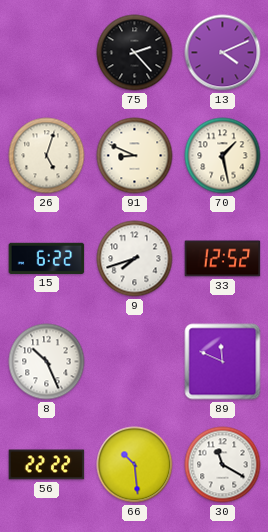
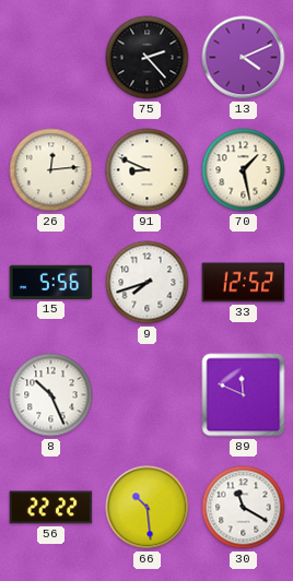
26: 5:03 -> 12:14 (51, 170)
15: 6:22 -> 5:56 (51, 282)
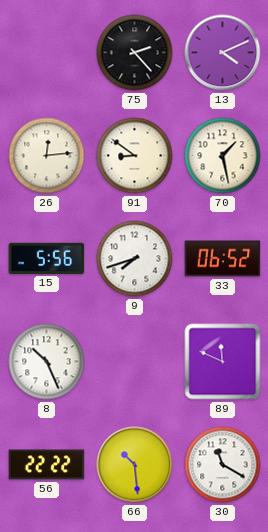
91: 8:49 -> 8:51 (135, 156)
33: 12:52 -> 06:52 (223, 259)
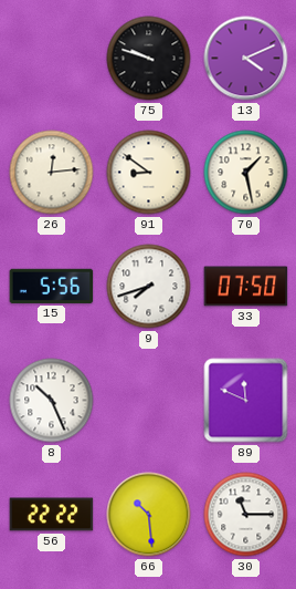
75: 2:23 -> 9:48 (149, 59)
33: 06:52 -> 07:50 (246, 287)
30: 11:20 -> 11:15 (246, 515)
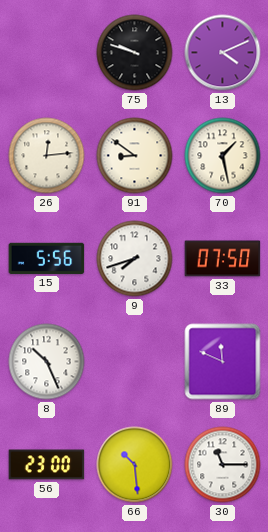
56: 22:22 -> 23:00 (47, 465)
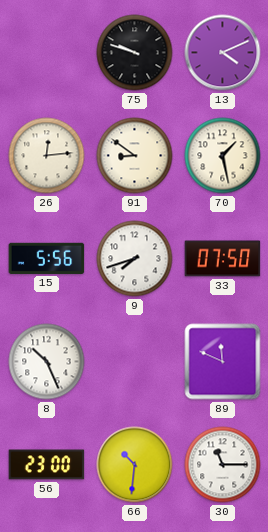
66: 10:29 -> 10:31 (135, 465)
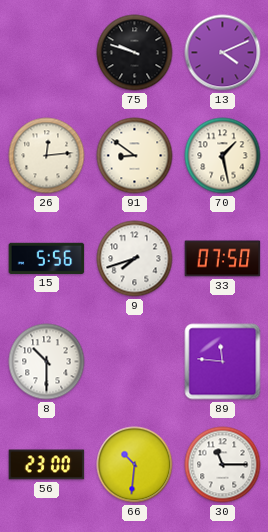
8: 10:26 -> 10:30 (47, 362)
89: 11:49 -> 11:46 (223, 362)
